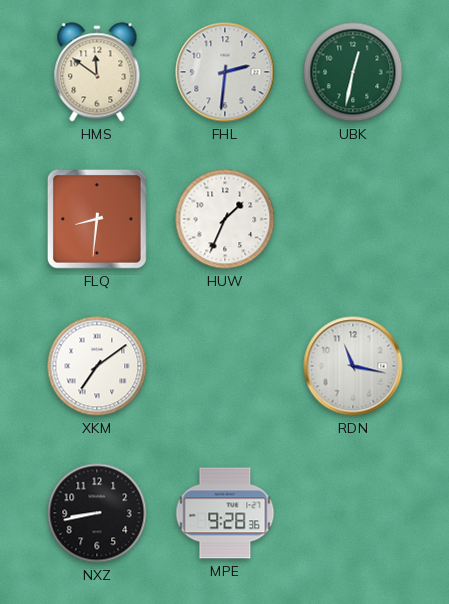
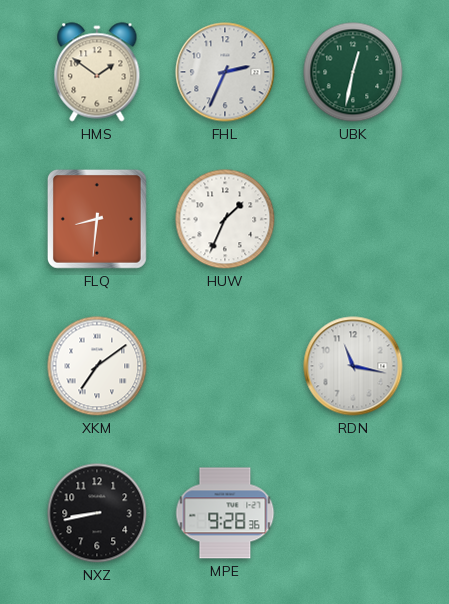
HMS: 11:51 -> 1:51 (97, 72)
FHL: 2:31 -> 2:34 (225, 72)
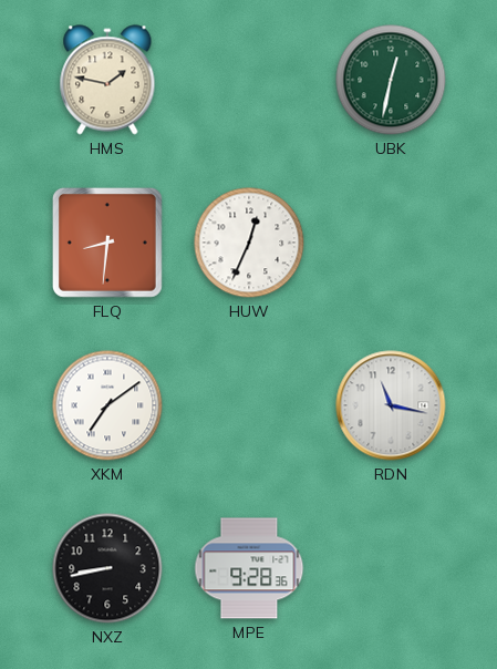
HMS: 1:51 -> 1:47 (107, 80)
FHL: 2:34 -> none (225, 72)
HUW: 1:34 -> 12:34 (249, 243)
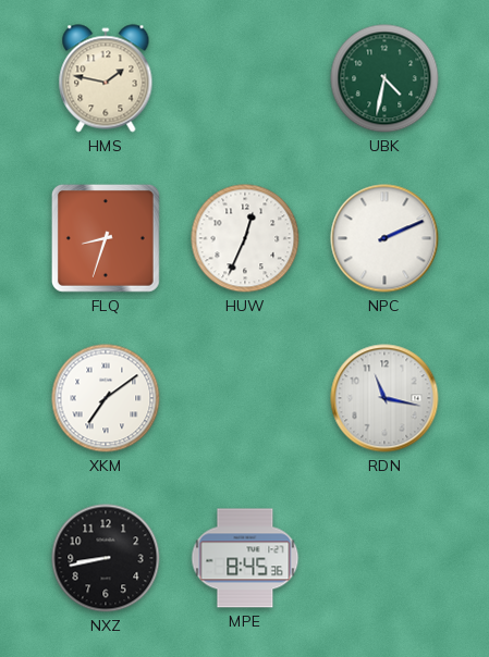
UBK: 12:32 -> 4:32 (384, 78)
FLQ: 8:31 -> 8:33 (106, 238)
NPC: none -> 2:11 (384, 238)
MPE: 9:28 -> 8:45 (245, 558)
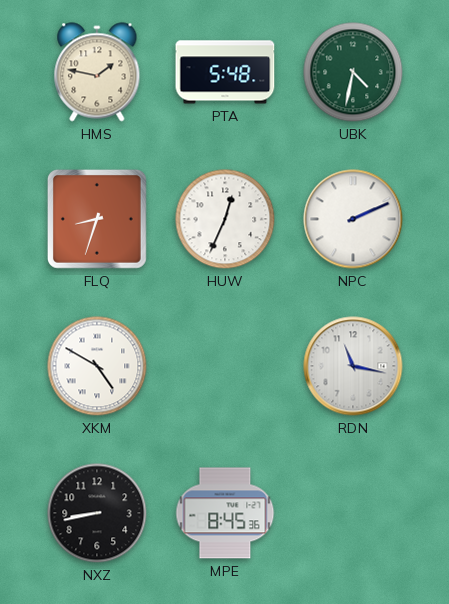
PTA: none -> 5:48 (225, 72)
XKM: 7:09 -> 4:50 (97, 366)
